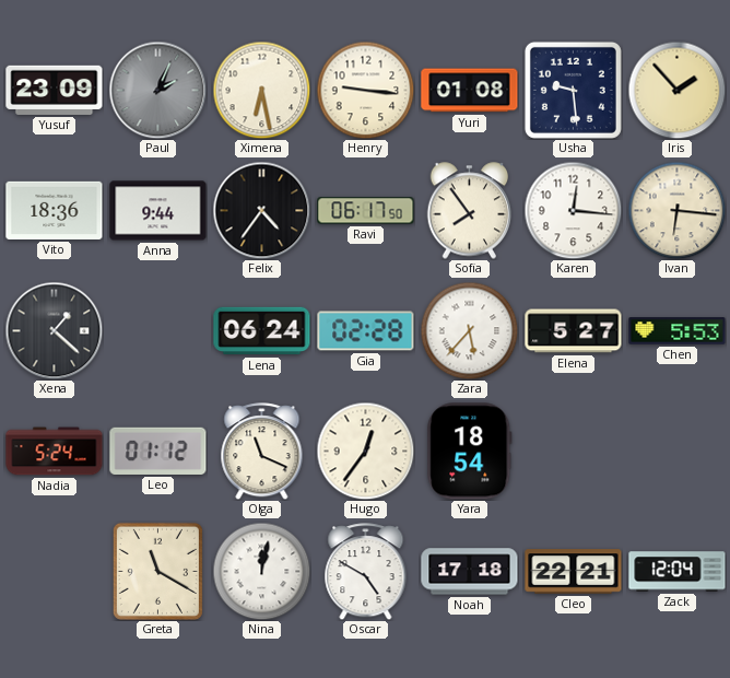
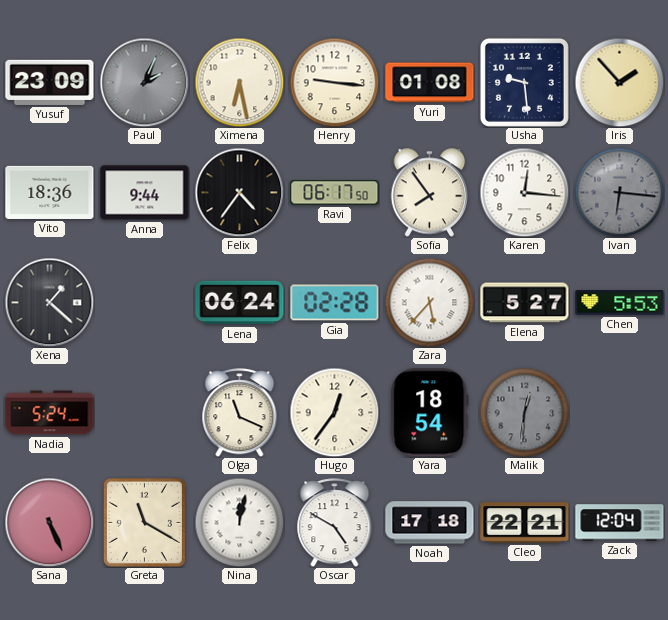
Ivan dial: cream -> grey (619, 192)
Leo: 01:12 -> none (158, 451)
Malik: none -> 12:31 (524, 412)
Sana: none -> 5:26 (49, 522)
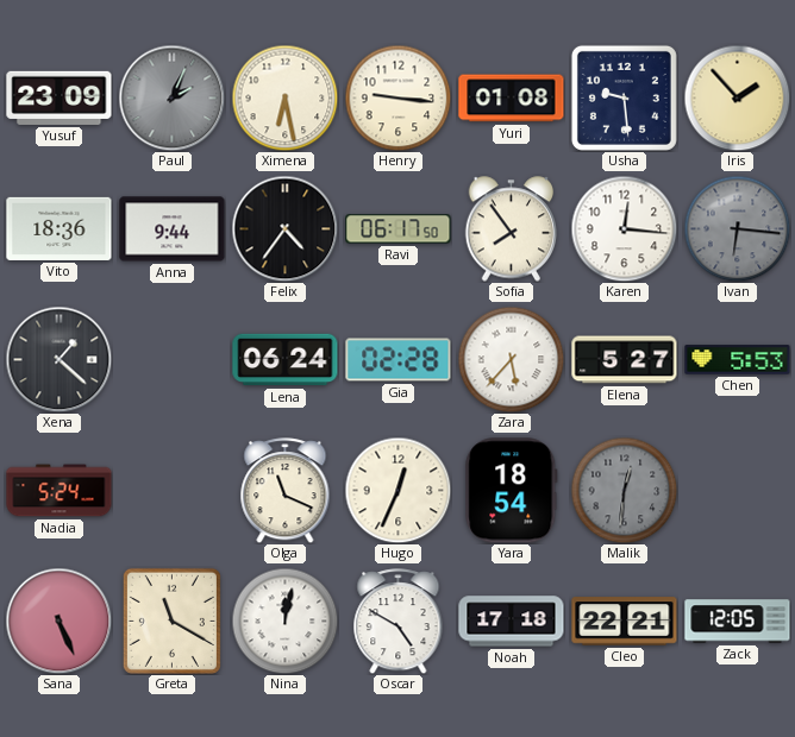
Hugo: 12:36 -> 12:34 (397, 490)
Zack: 12:04 -> 12:05 (738, 622)
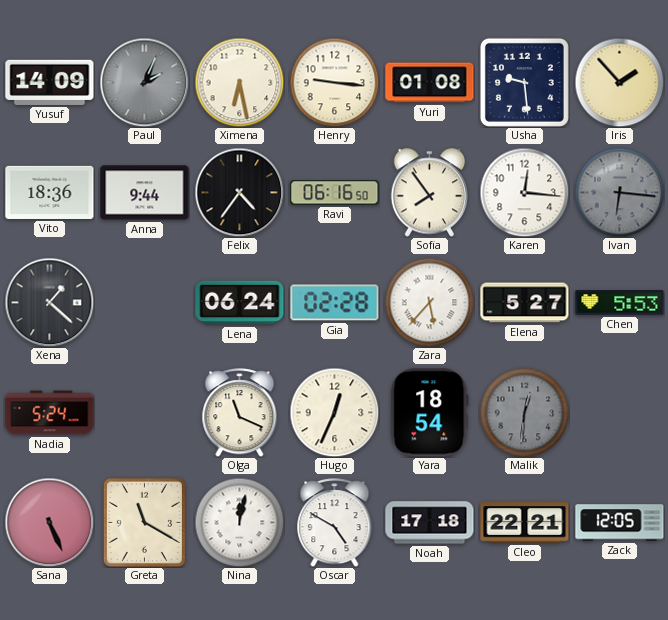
Yusuf: 23:09 -> 14:09 (50, 82)
Ravi: 06:17 -> 06:16 (335, 193)
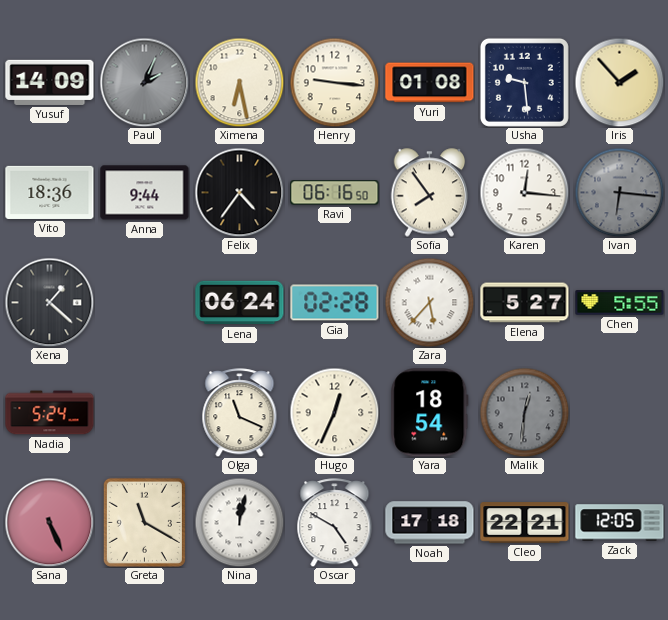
Chen: 5:53 -> 5:55 (620, 303)
